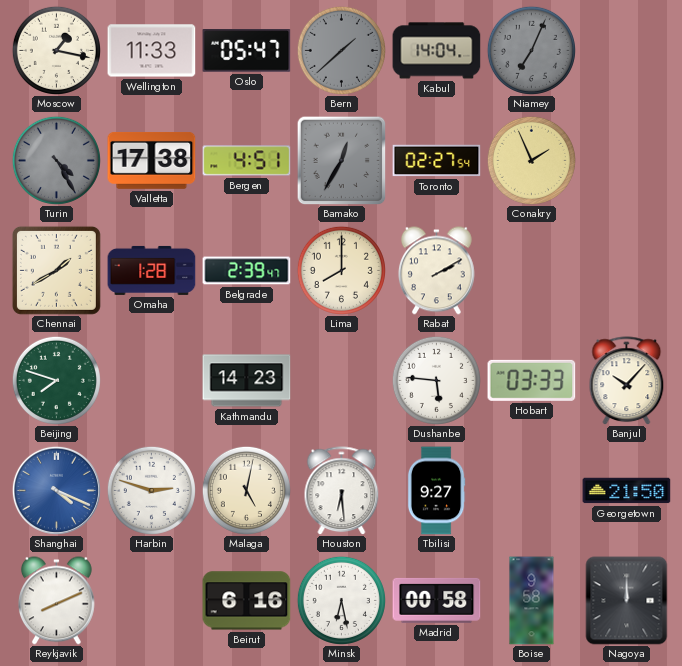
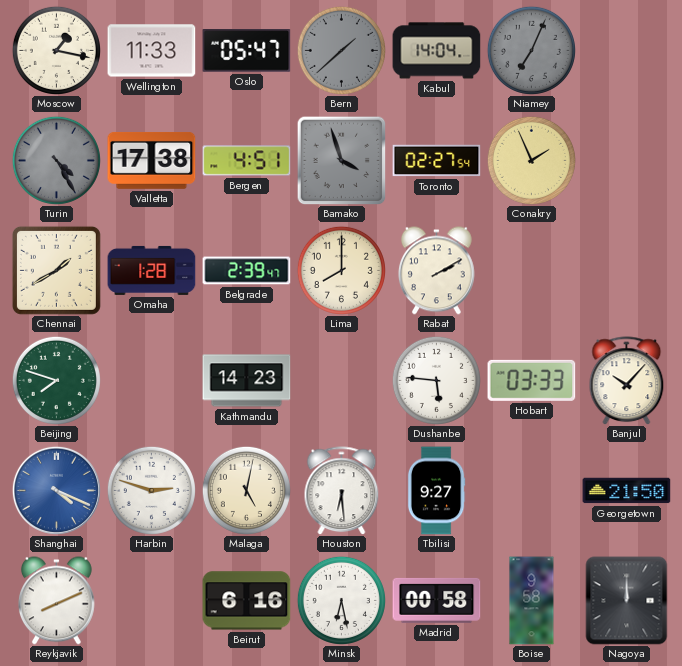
Bamako: 12:35 -> 3:57 (341, 160)
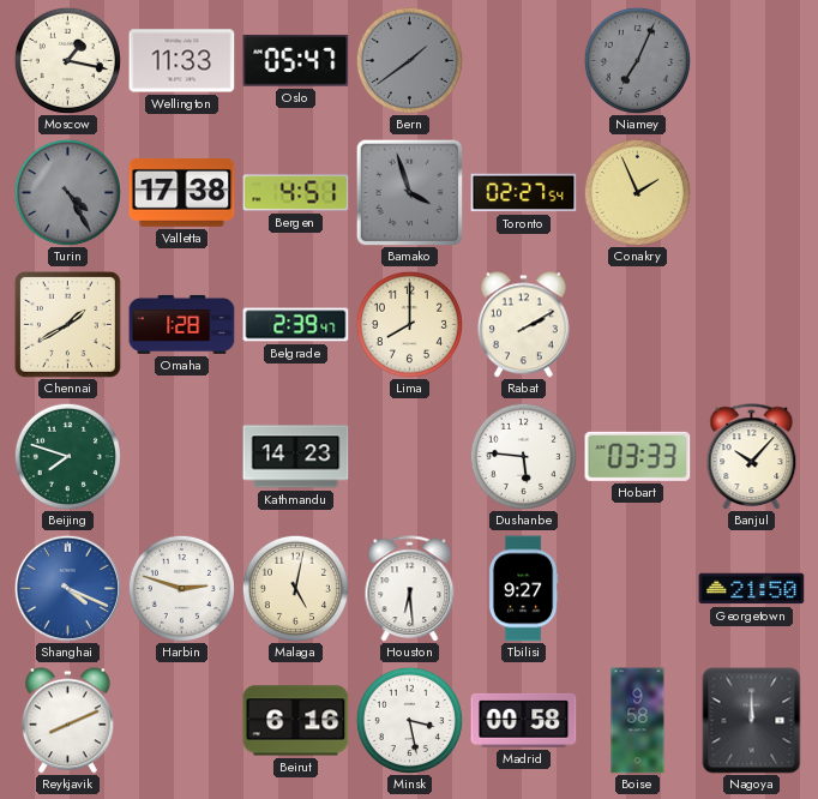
Bern: 1:38 -> 1:39 (409, 60)
Kabul: 14:04 -> none (437, 51)
Minsk: 6:28 -> 3:28 (409, 720)
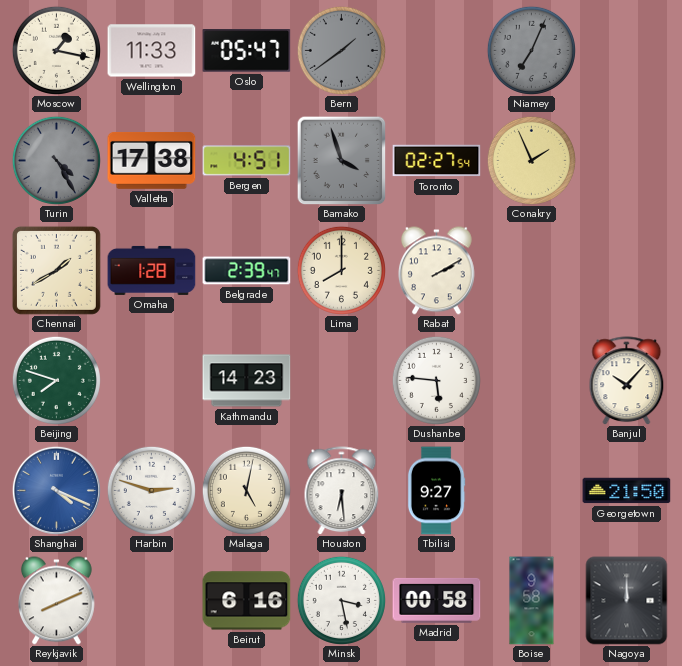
Hobart: 03:33 -> none (638, 456)
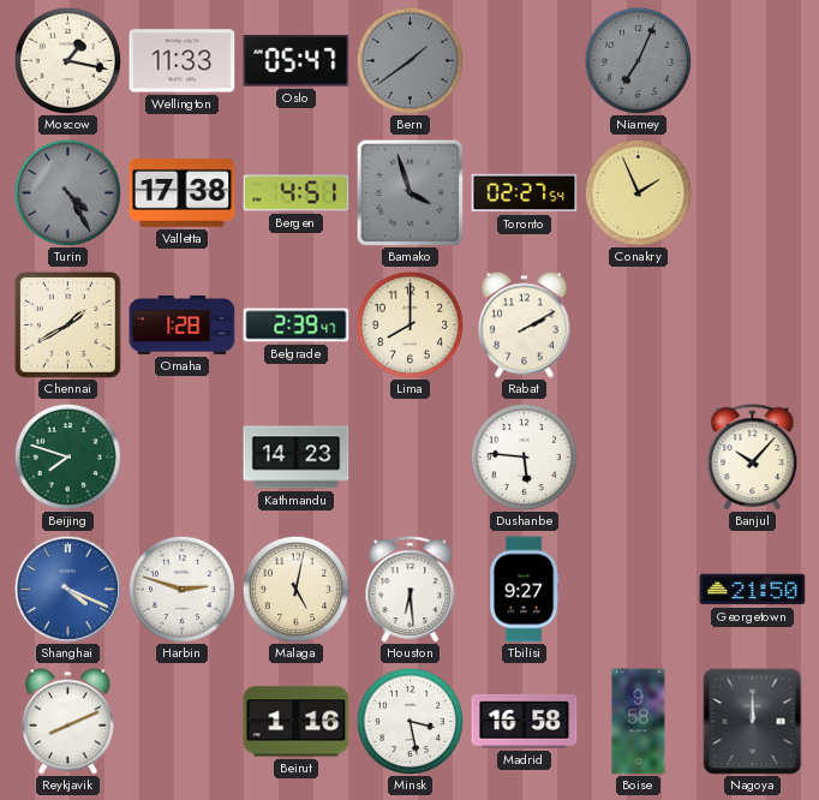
Beirut: 6:16 -> 1:16 (297, 722)
Madrid: 00:58 -> 16:58 (525, 721)
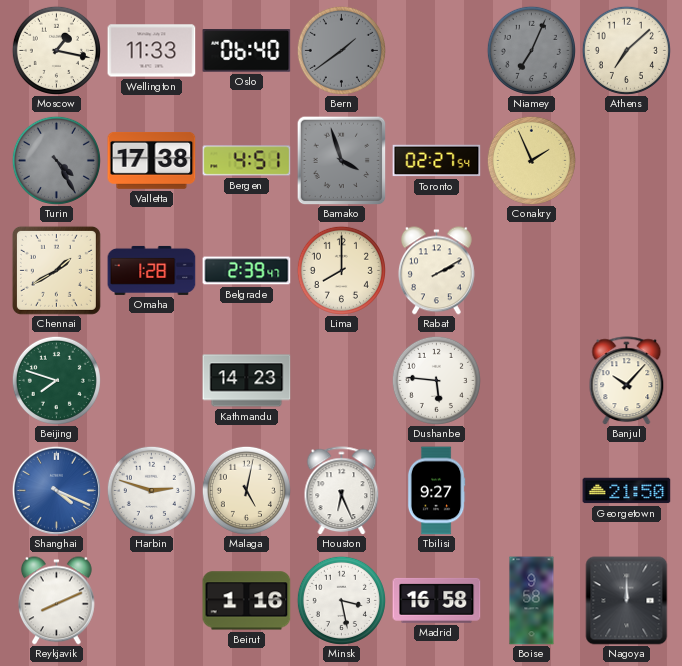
Oslo: 05:47 -> 06:40 (247, 51)
Athens: none -> 7:08 (626, 50)
Houston: 6:29 -> 6:26 (342, 491)
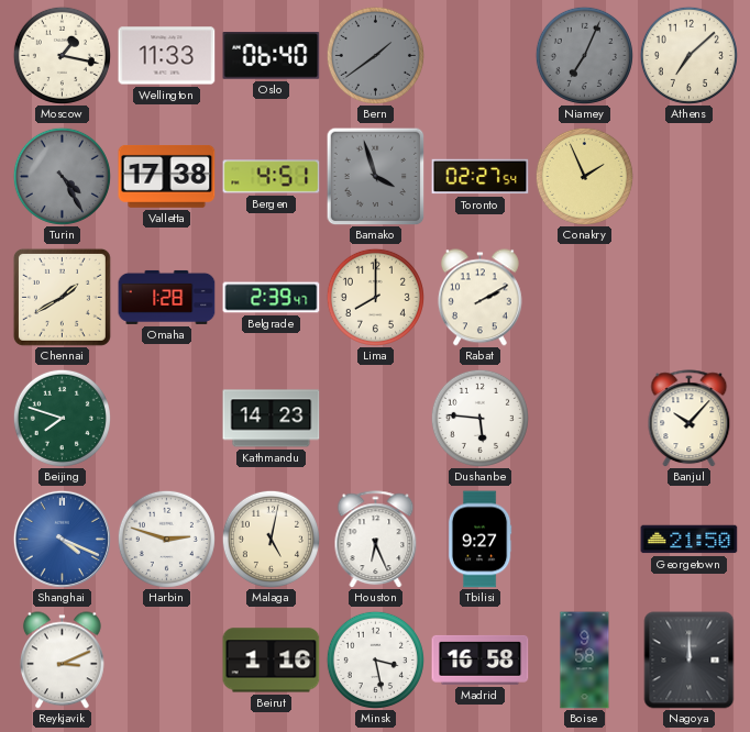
Reykjavik: 8:11 -> 3:11 (62, 661)
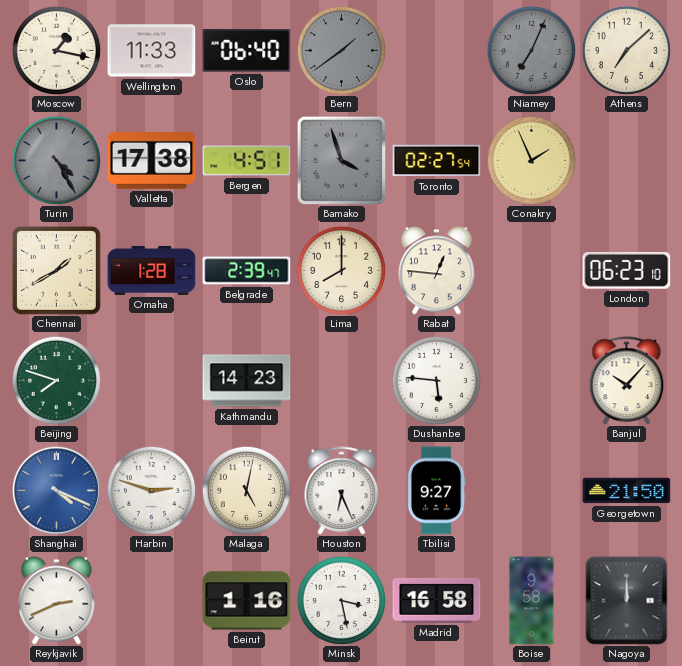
Rabat: 2:10 -> 12:46 (436, 271)
London: none -> 06:23 (627, 270)
Reykjavik: 3:11 -> 2:41 (56, 601)
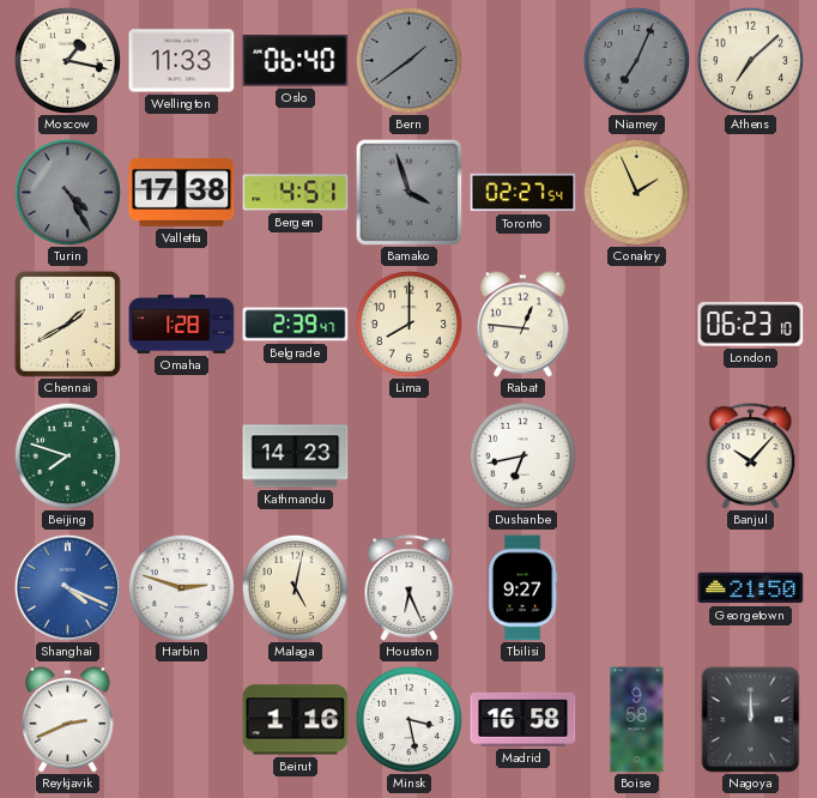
Dushanbe: 5:46 -> 6:43 (522, 455)
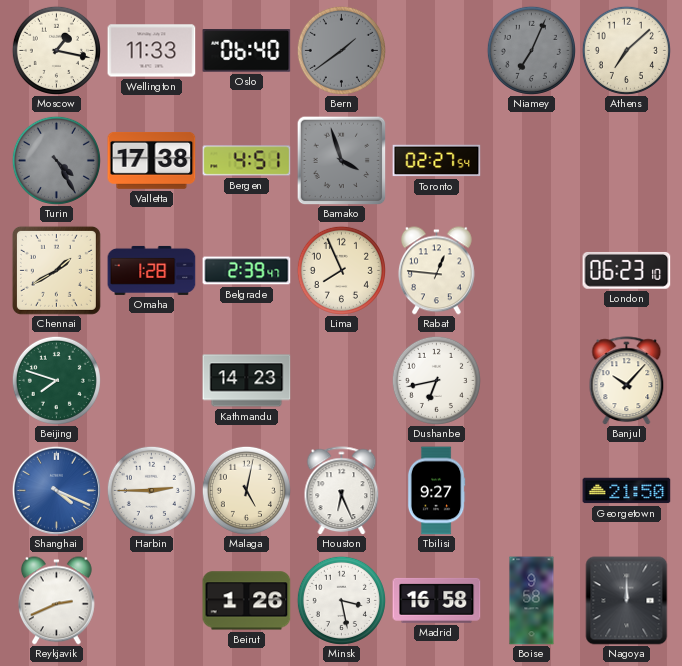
Conakry: 1:56 -> none (636, 192)
Lima: 8:00 -> 7:56 (341, 270)
Harbin: 2:48 -> 2:45 (151, 490)
Beirut: 1:16 -> 1:26 (247, 601)
